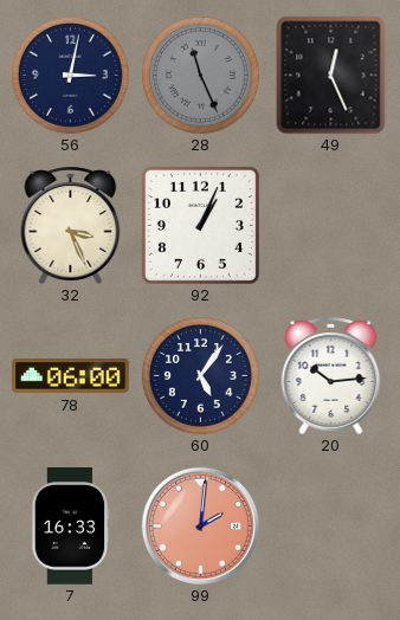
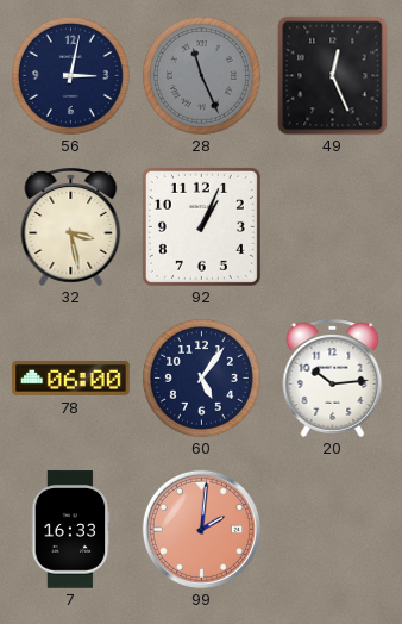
32: 3:26 -> 3:28 (71, 226)
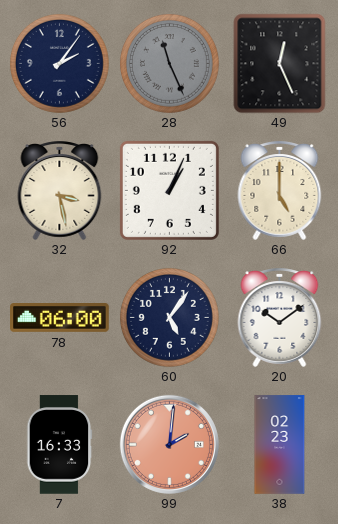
56: 3:02 -> 2:06 (59, 63)
66: none -> 5:00 (280, 190)
20: 10:14 -> 10:09 (280, 317)
38: none -> 02:23 (280, 445)
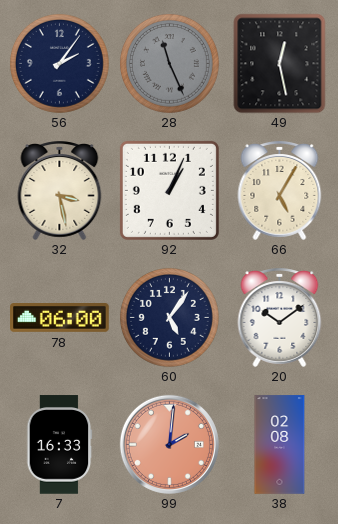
49: 12:26 -> 12:28 (280, 63)
66: 5:00 -> 5:05 (280, 190)
38: 02:23 -> 02:08 (280, 445)
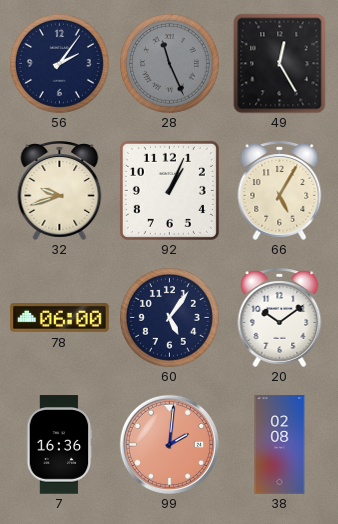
49: 12:28 -> 12:25 (280, 63)
32: 3:28 -> 9:42 (60, 190)
7: 16:33 -> 16:36 (59, 445)
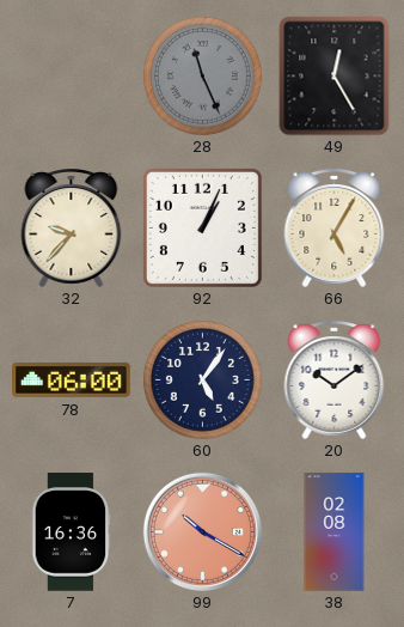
56: 2:06 -> none (59, 63)
32: 9:42 -> 9:37 (72, 227)
99: 2:01 -> 10:20 (202, 531)
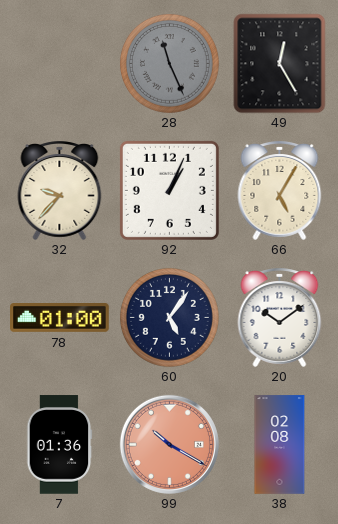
78: 06:00 -> 01:00 (60, 318)
7: 16:36 -> 01:36 (59, 445)
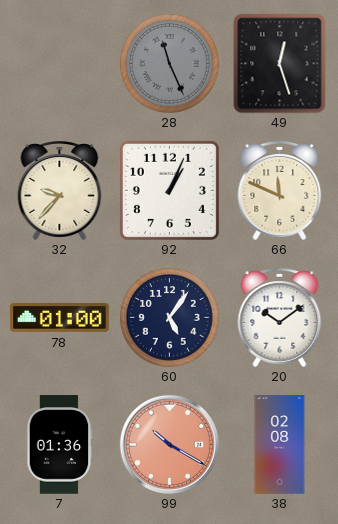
49: 12:25 -> 12:27 (280, 63)
66: 5:05 -> 11:49 (280, 190)
